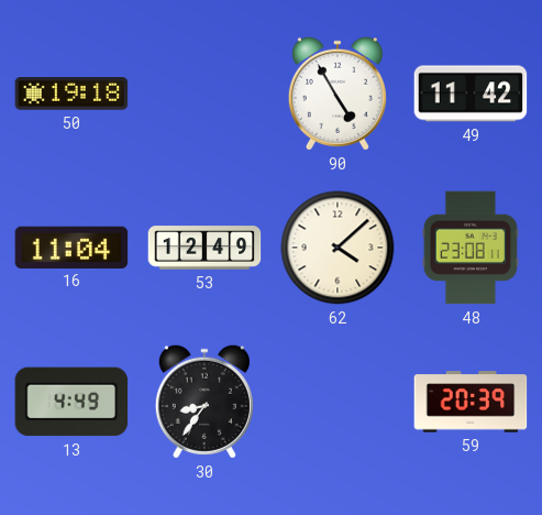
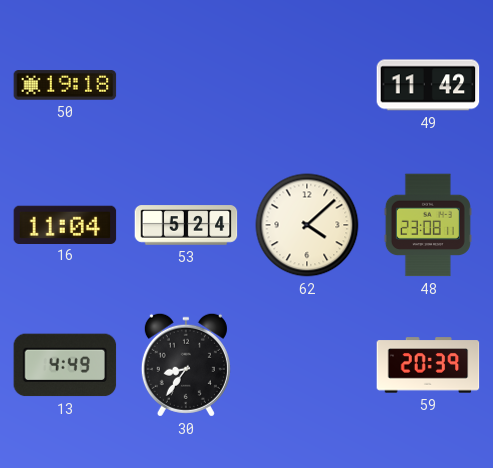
90: 4:55 -> none (338, 94)
53: 12:49 -> 5:24 (186, 225)
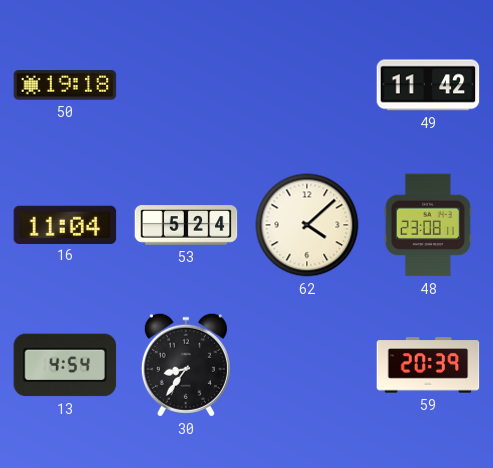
13: 4:49 -> 4:54 (65, 365)
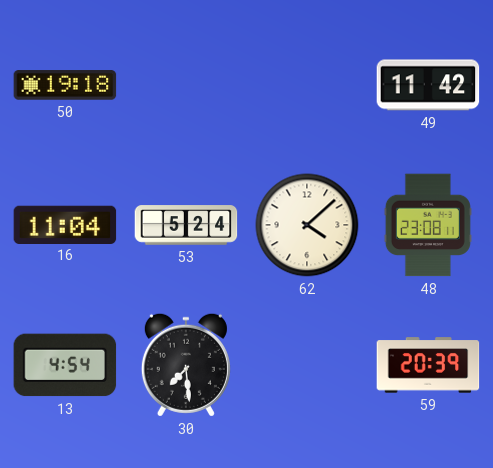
30: 8:36 -> 7:29 (186, 365)
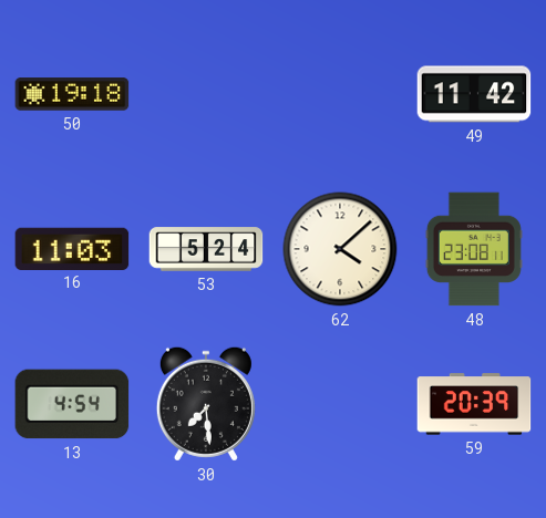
16: 11:04 -> 11:03 (72, 248)
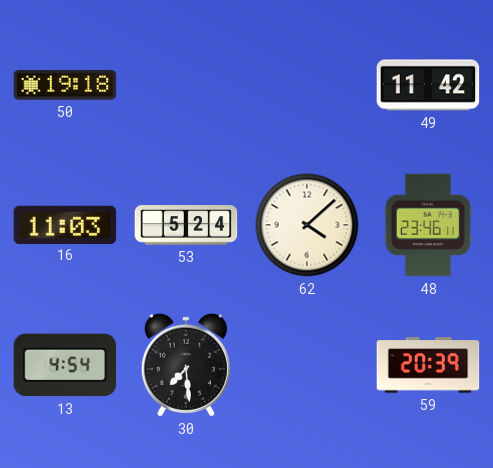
48: 23:08 -> 23:46 (428, 225)
